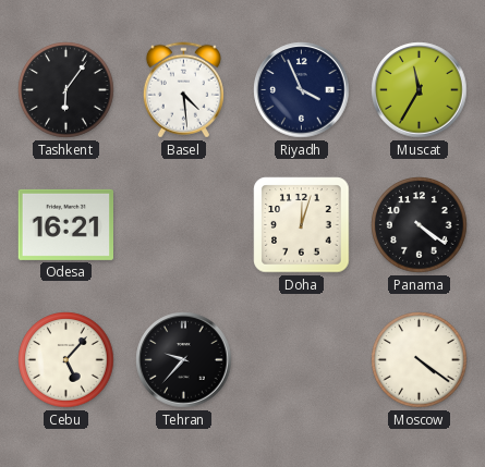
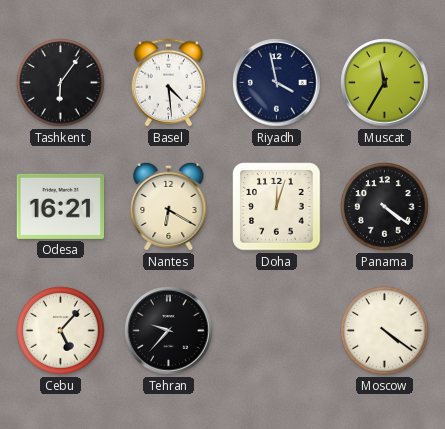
Riyadh: 3:56 -> 3:58 (277, 83)
Nantes: none -> 6:20 (169, 206)
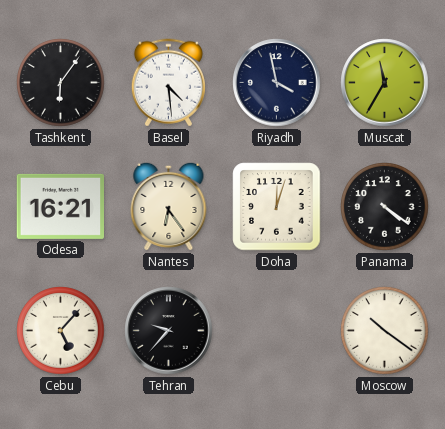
Nantes: 6:20 -> 6:24 (169, 206)
Moscow: 4:21 -> 10:21 (385, 331)
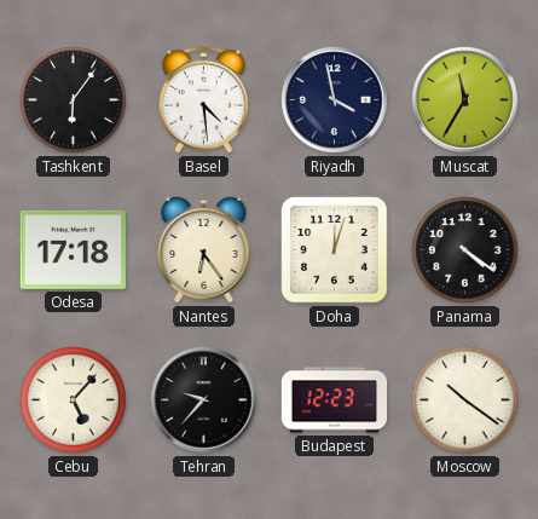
Odesa: 16:21 -> 17:18 (73, 249)
Budapest: none -> 12:23 (335, 400)
